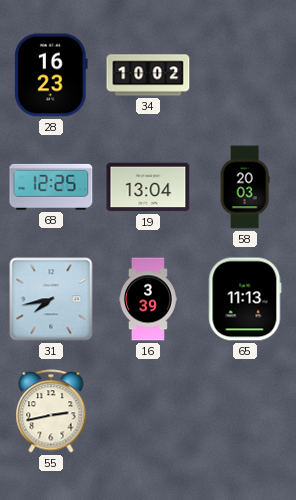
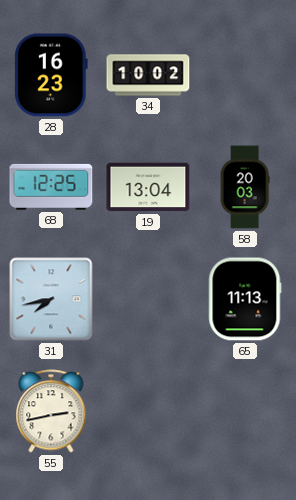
16: 3:39 -> none (149, 299)
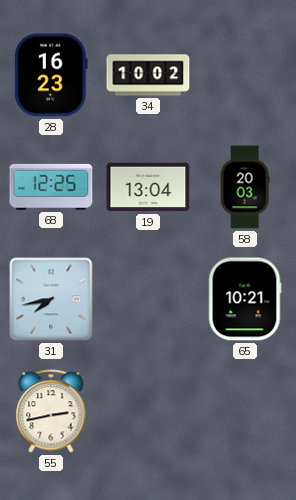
65: 11:13 -> 10:21 (245, 299)
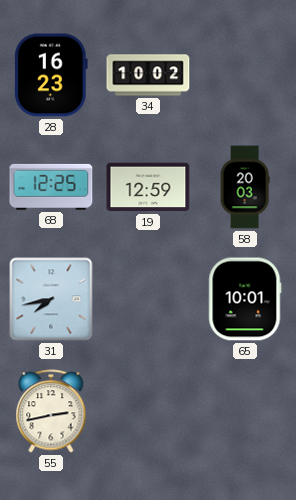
19: 13:04 -> 12:59 (148, 187)
65: 10:21 -> 10:01 (245, 299)
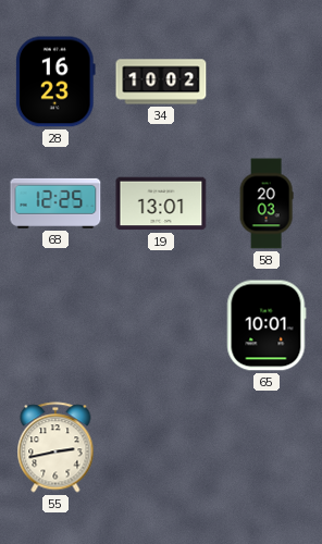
19: 12:59 -> 13:01 (161, 203)
31: 7:43 -> none (51, 299)
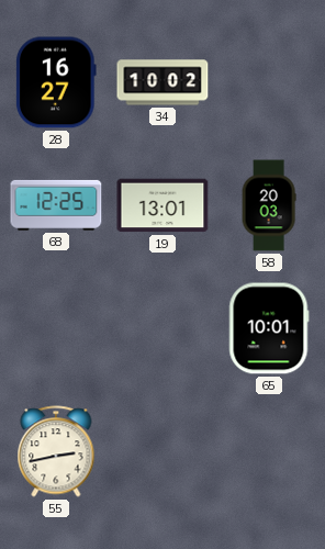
28: 16:23 -> 16:27 (56, 82)
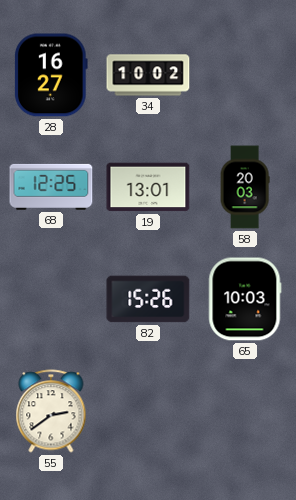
82: none -> 15:26 (148, 299)
65: 10:01 -> 10:03 (245, 299)
55: 2:43 -> 2:39 (51, 411)
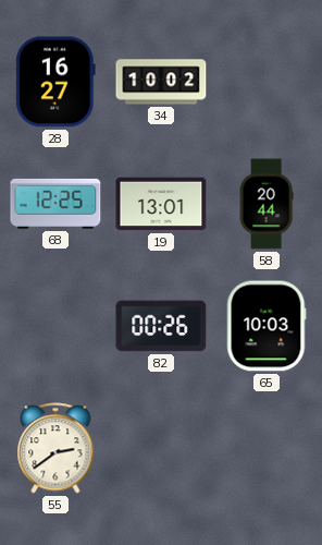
58: 20:03 -> 20:44 (267, 204)
82: 15:26 -> 00:26 (161, 326)
